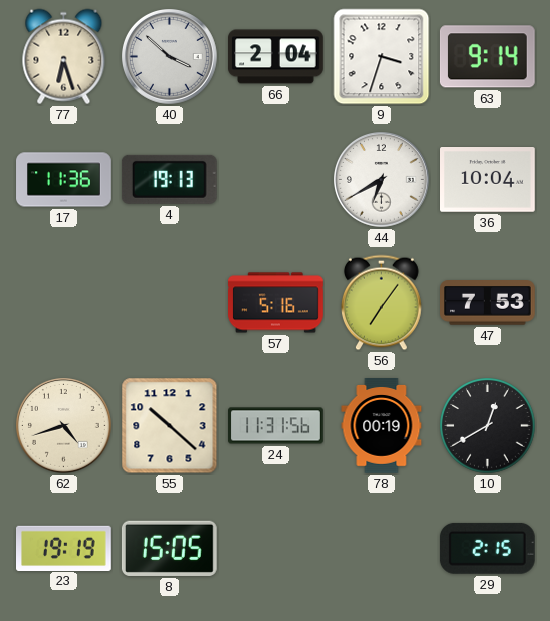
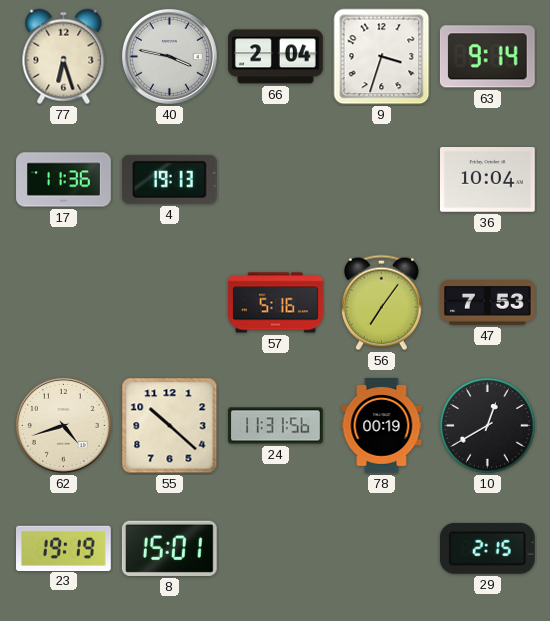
40: 3:52 -> 3:47 (170, 57)
44: 6:40 -> none (382, 180)
8: 15:05 -> 15:01 (169, 548)
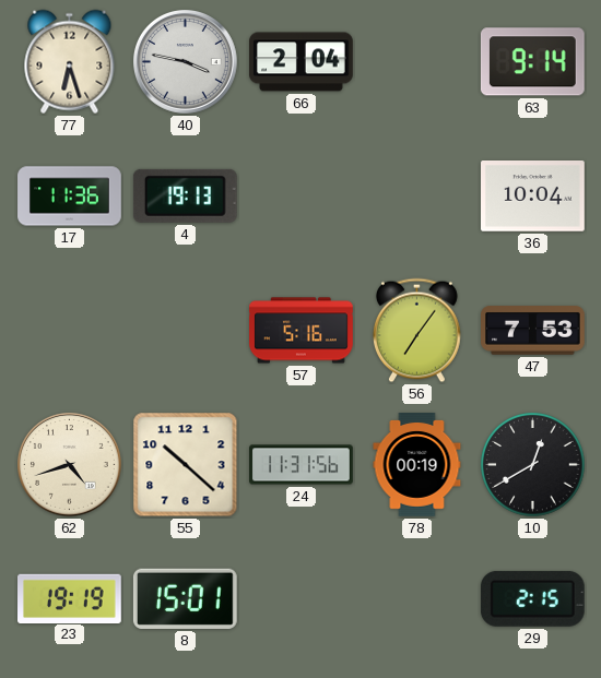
9: 3:33 -> none (382, 57)
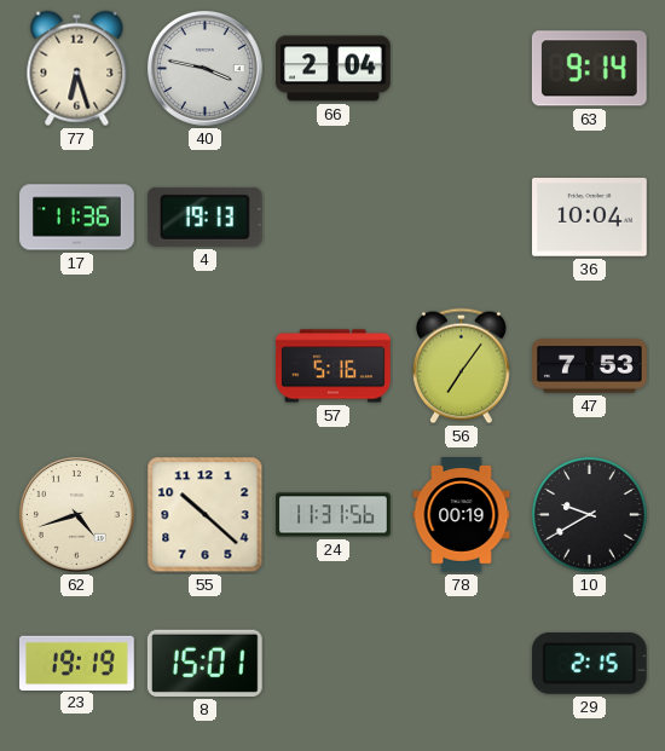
10: 12:40 -> 9:40 (590, 515)
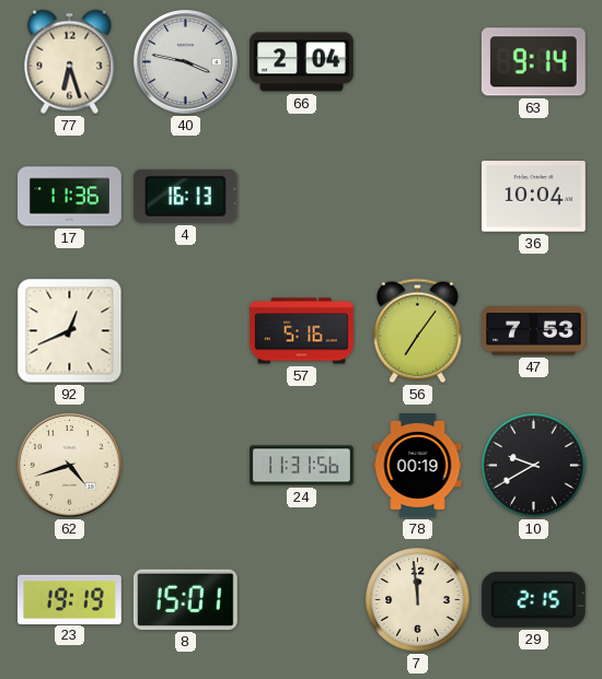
4: 19:13 -> 16:13 (185, 196)
92: none -> 12:41 (70, 331)
55: 10:22 -> none (206, 515)
7: none -> 11:59 (418, 600)
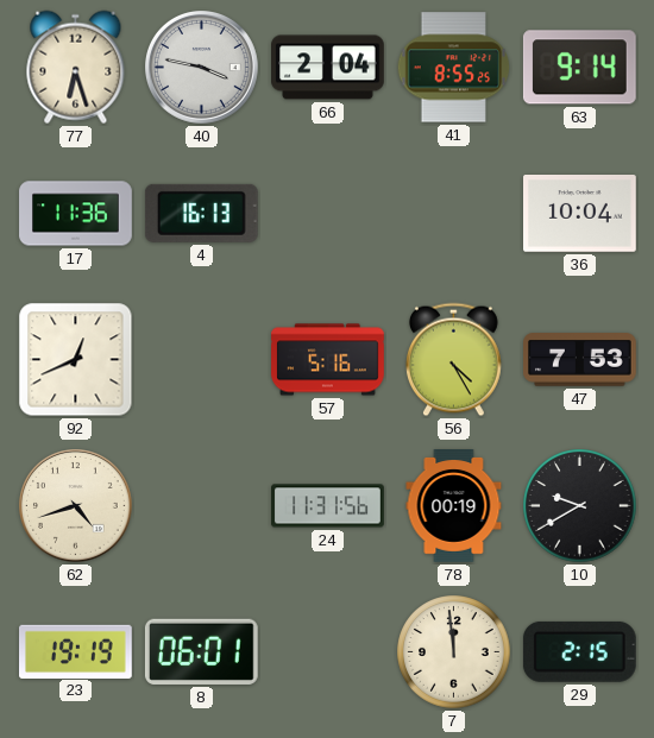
41: none -> 8:55 (454, 68)
56: 7:06 -> 4:25 (453, 360)
8: 15:01 -> 06:01 (201, 651)
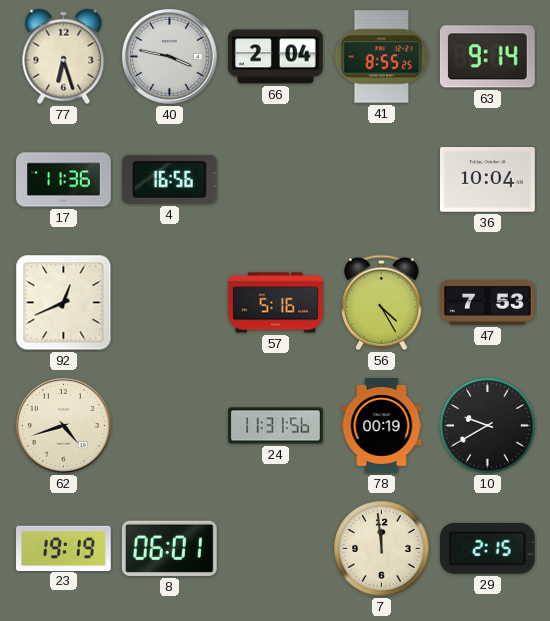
4: 16:13 -> 16:56 (169, 179)
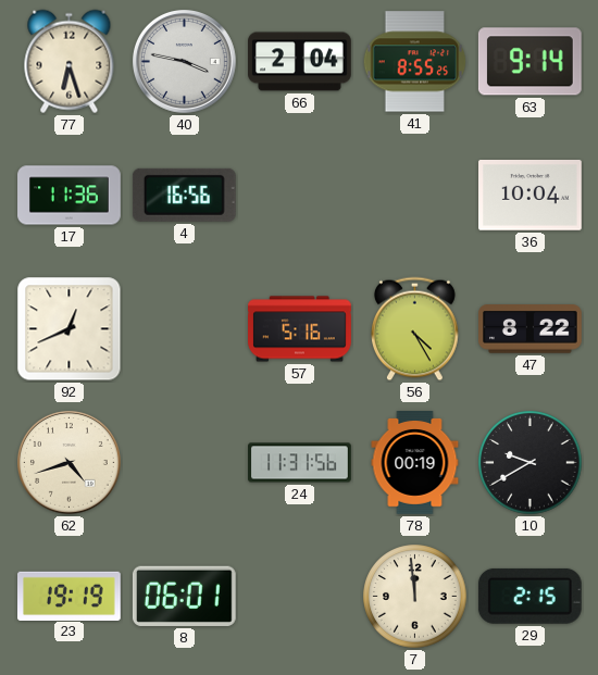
47: 7:53 -> 8:22 (531, 329)
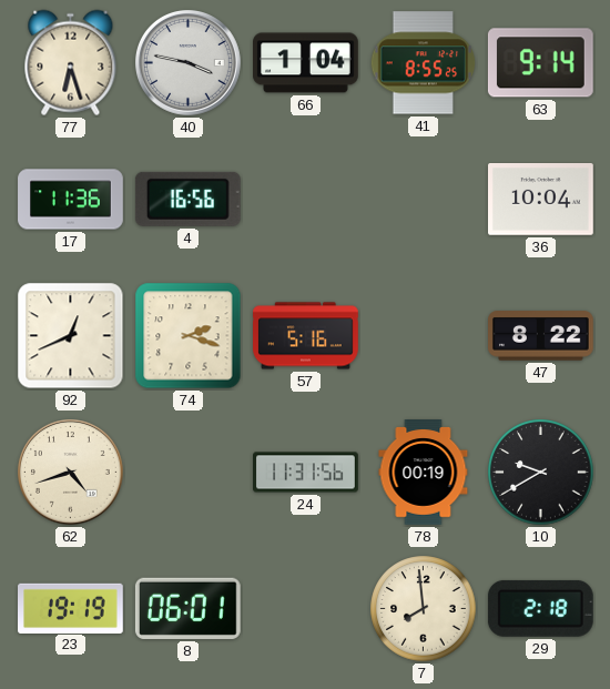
66: 2:04 -> 1:04 (306, 63)
74: none -> 2:18 (189, 336)
56: 4:25 -> none (414, 329)
7: 11:59 -> 7:59 (424, 609)
29: 2:15 -> 2:18 (540, 608)
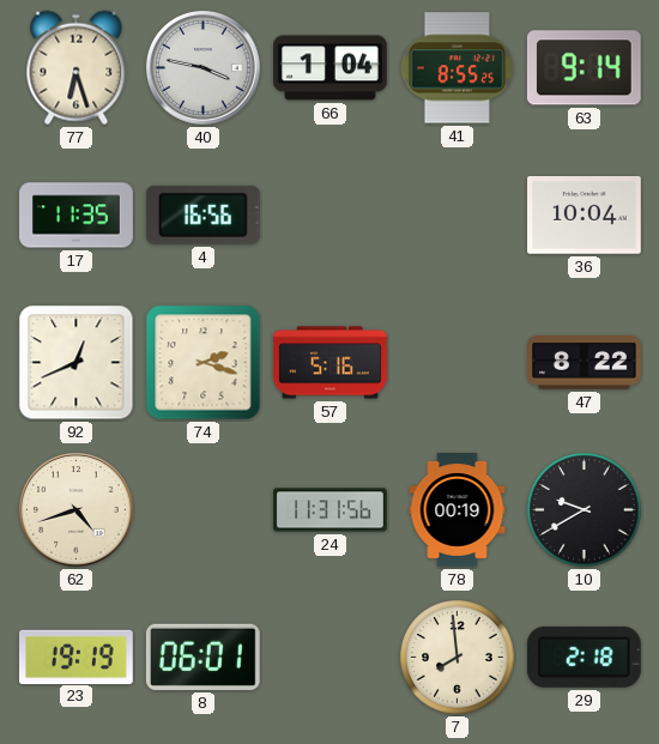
17: 11:36 -> 11:35 (77, 216)
